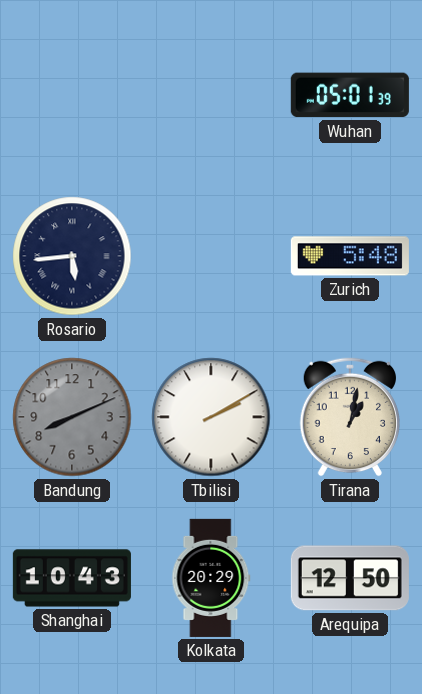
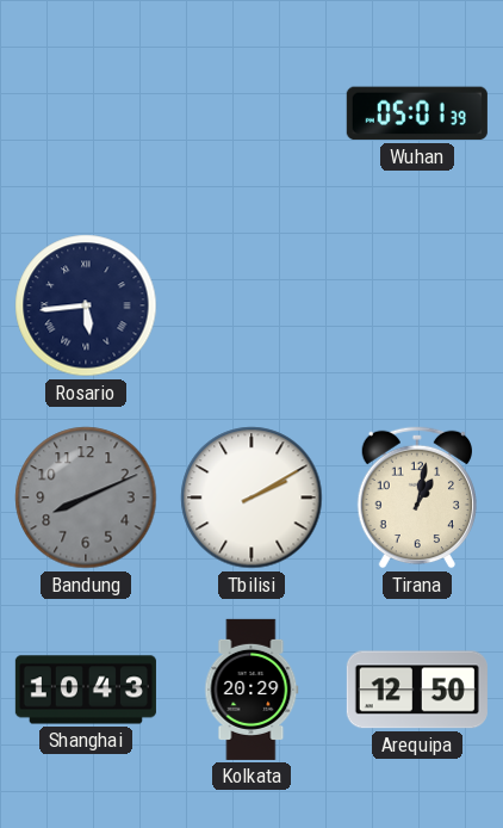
Zurich: 5:48 -> none (350, 256)
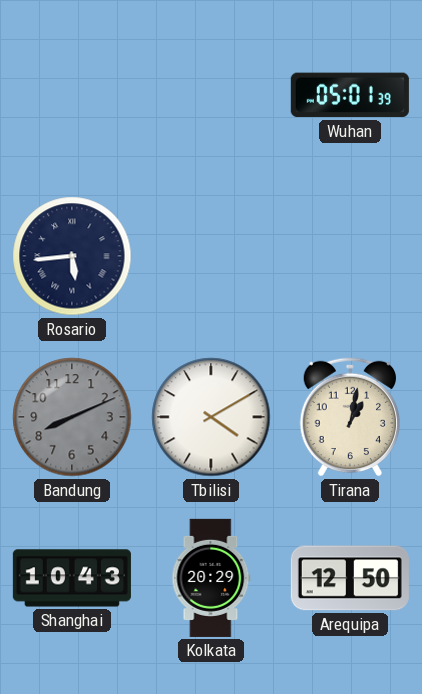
Tbilisi: 2:10 -> 4:10 (211, 417)
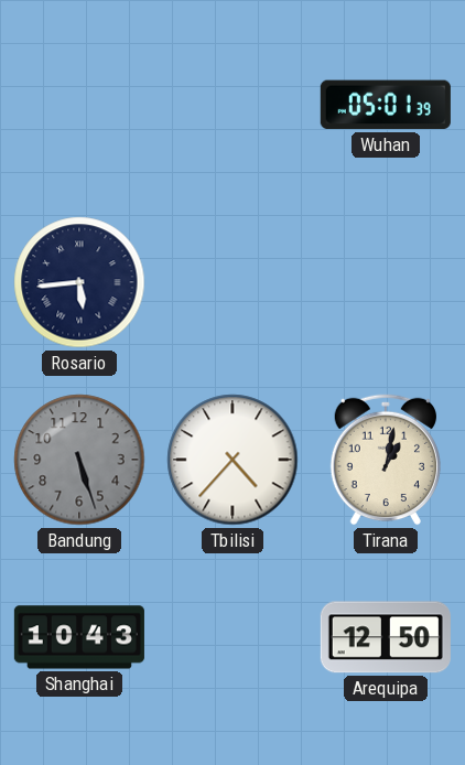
Bandung: 8:11 -> 5:27 (79, 460)
Tbilisi: 4:10 -> 4:37 (233, 460)
Kolkata: 20:29 -> none (211, 578)
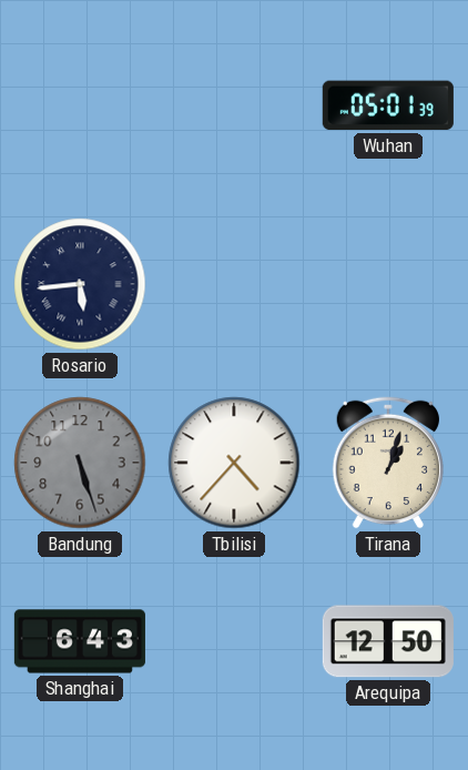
Tirana: 1:02 -> 1:03 (387, 463)
Shanghai: 10:43 -> 6:43 (80, 641)
